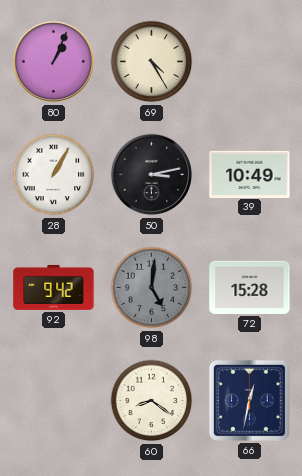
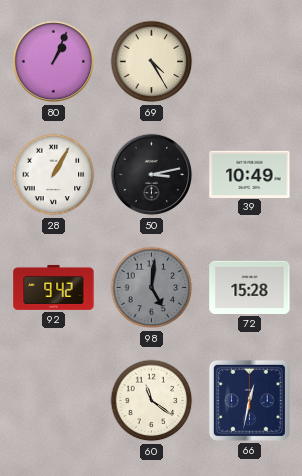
60: 8:21 -> 11:21 (152, 401)
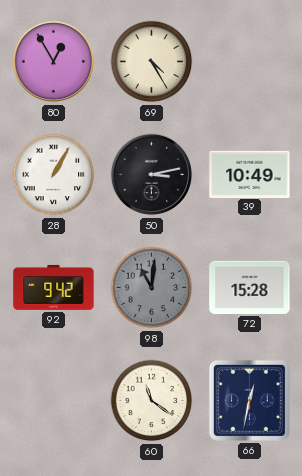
80: 1:04 -> 12:55 (54, 62)
98: 5:01 -> 11:01 (152, 288)
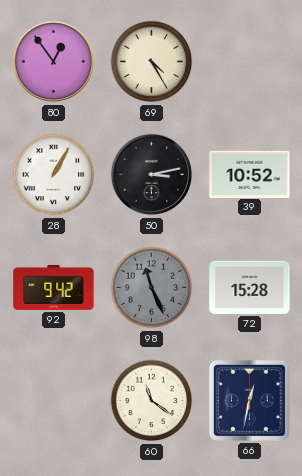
80: 12:55 -> 12:54 (54, 62)
39: 10:49 -> 10:52 (250, 174)
98: 11:01 -> 11:26 (152, 288)
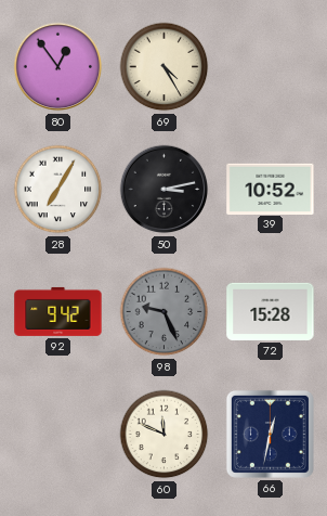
28: 1:05 -> 7:05 (58, 190)
98: 11:26 -> 9:26 (165, 312)
60: 11:21 -> 11:49 (165, 435)
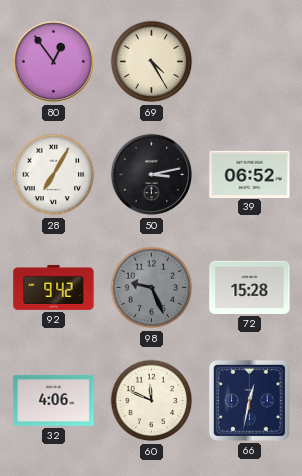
39: 10:52 -> 06:52 (250, 174)
32: none -> 4:06 (54, 401)
